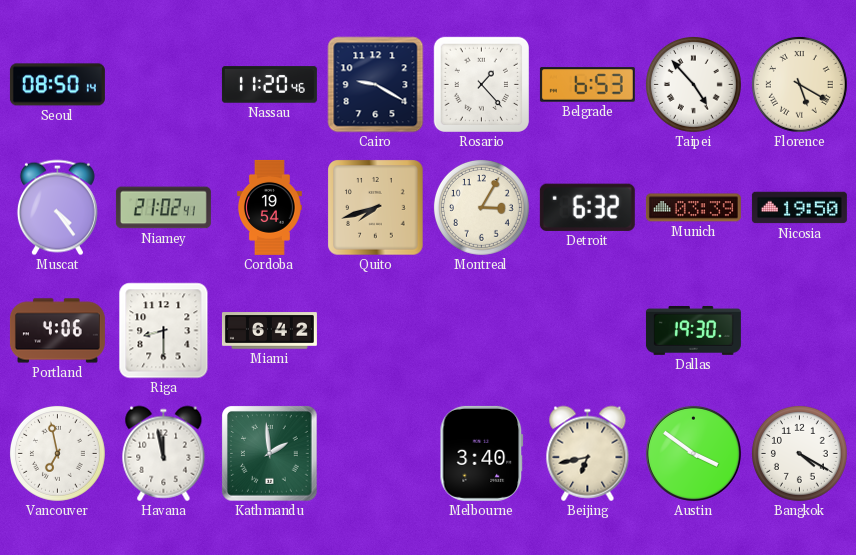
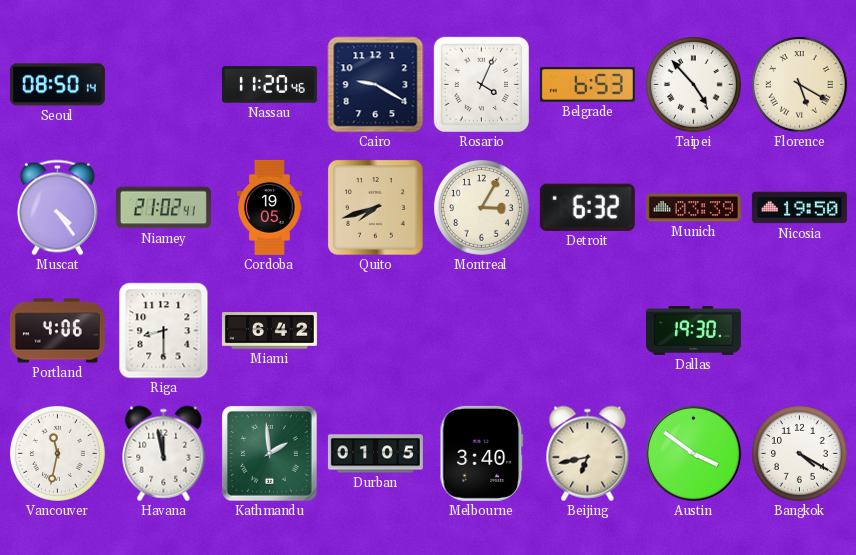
Rosario: 1:23 -> 4:04 (481, 84)
Cordoba: 19:54 -> 19:05 (269, 207)
Vancouver: 6:58 -> 11:32 (57, 453)
Durban: none -> 01:05 (375, 454)
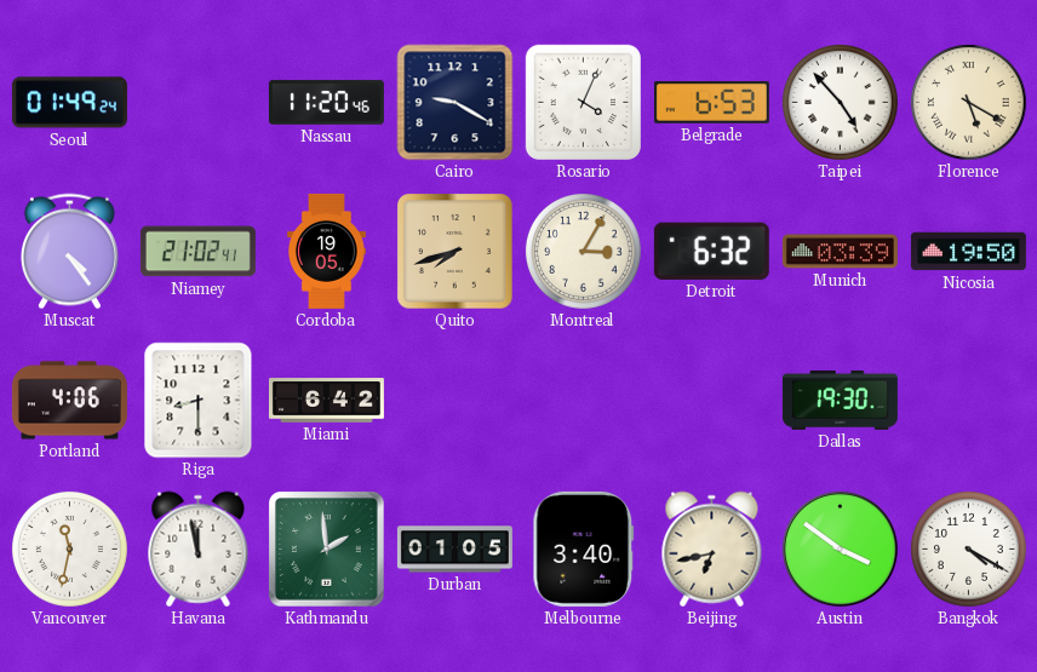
Seoul: 08:50 -> 01:49 (69, 103)
